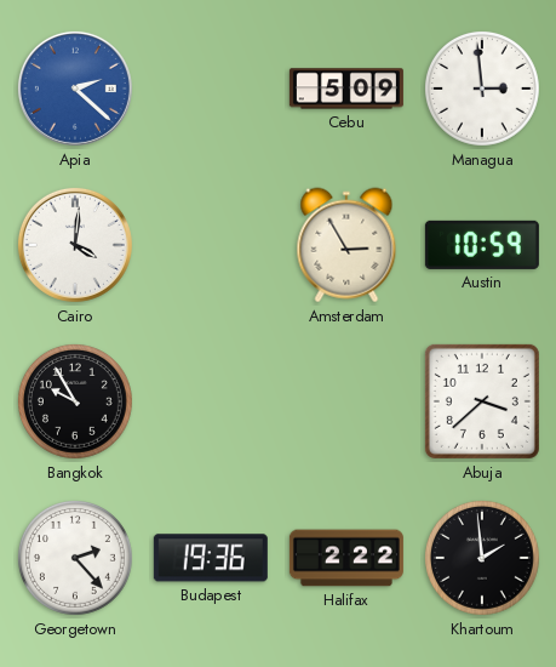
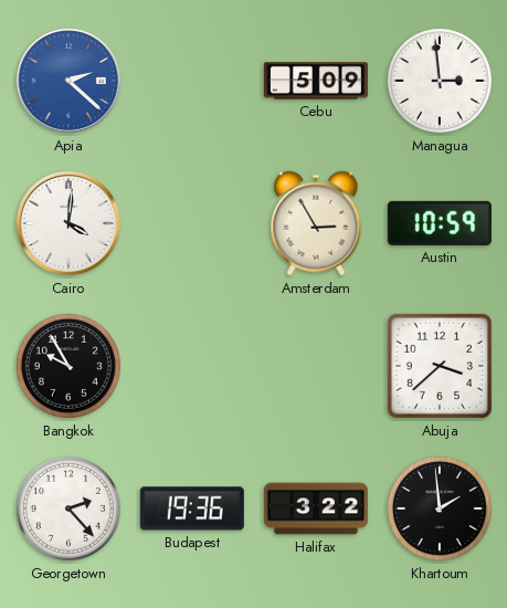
Halifax: 2:22 -> 3:22 (316, 509)
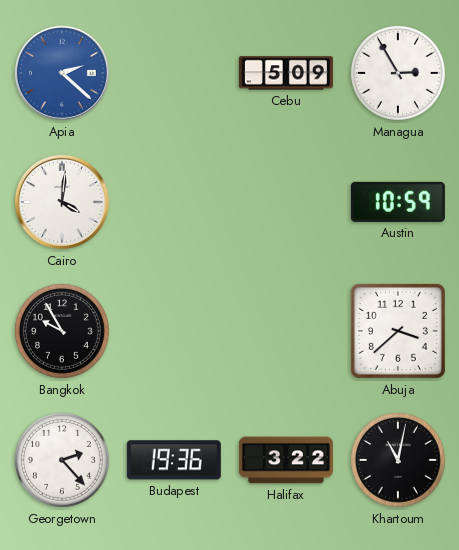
Managua: 2:59 -> 2:55 (398, 73)
Amsterdam: 2:55 -> none (316, 223)
Khartoum: 1:59 -> 11:02 (398, 460)
